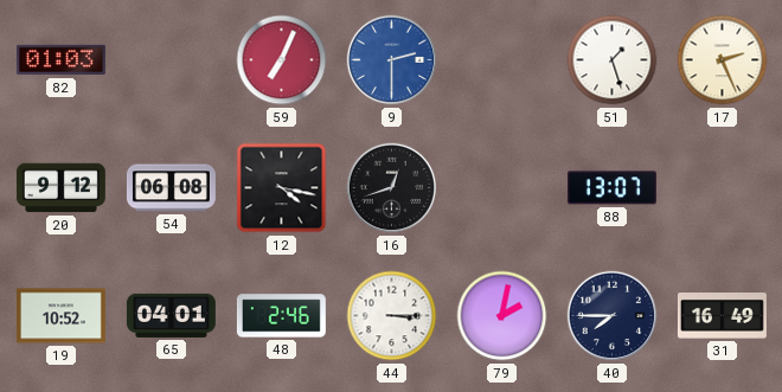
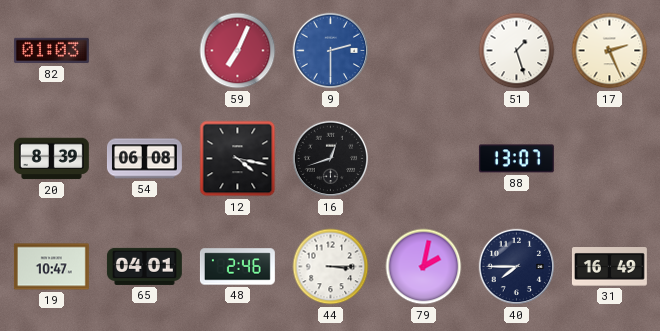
20: 9:12 -> 8:39 (51, 159)
19: 10:52 -> 10:47 (51, 267)
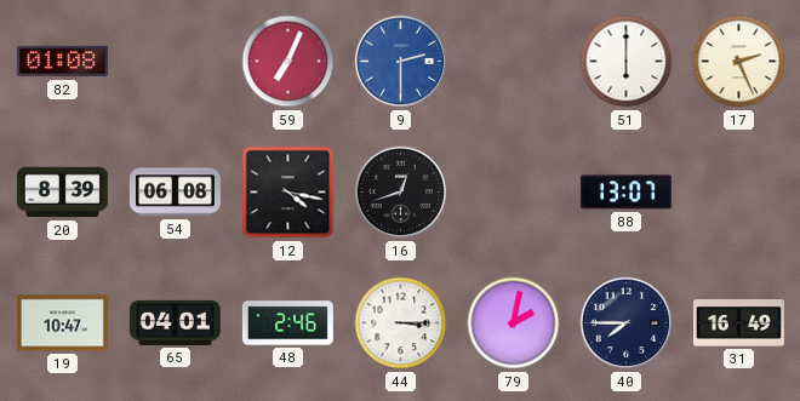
82: 01:03 -> 01:08 (62, 62)
51: 1:27 -> 6:00 (627, 62)
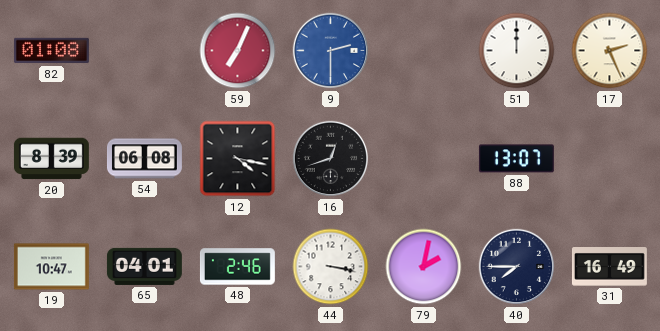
51: 6:00 -> 12:00 (517, 51)
44: 3:15 -> 3:17 (331, 267)
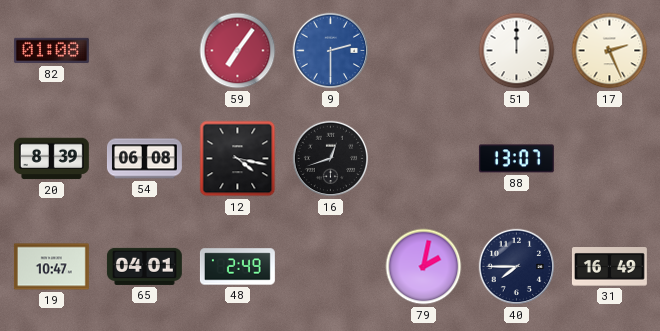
59: 7:04 -> 7:06 (238, 51)
48: 2:46 -> 2:49 (237, 267)
44: 3:17 -> none (331, 267)
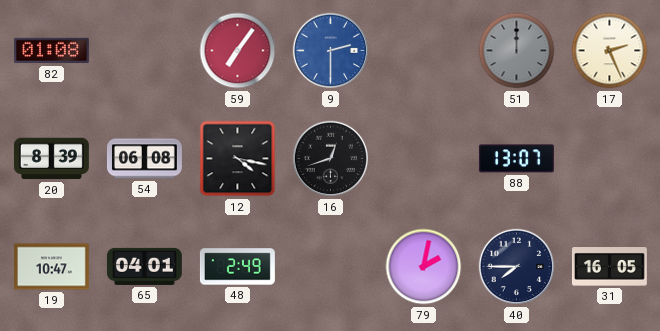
51 dial: white -> grey (517, 51)
31: 16:49 -> 16:05 (609, 267)
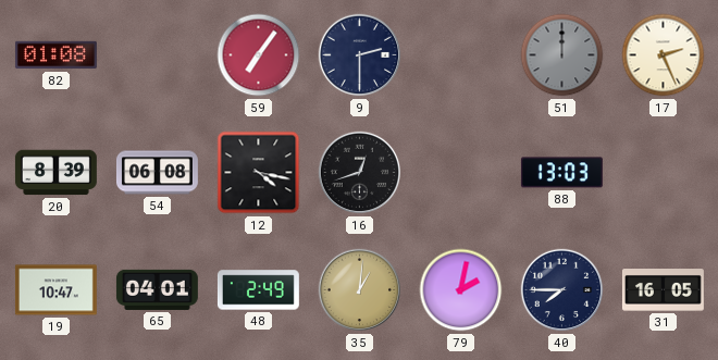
9 dial: blue -> navy (360, 55)
88: 13:07 -> 13:03 (561, 173)
35: none -> 1:01 (360, 290)
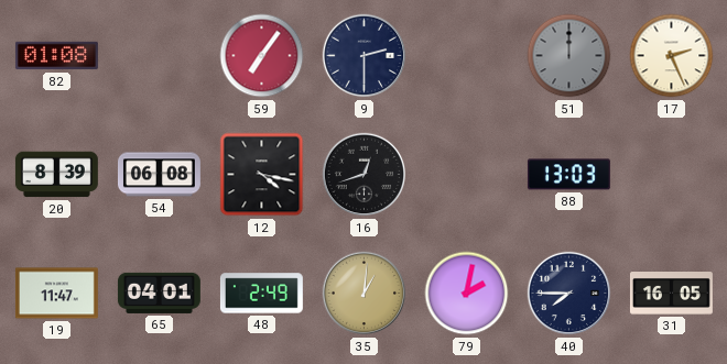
19: 10:47 -> 11:47 (56, 294)
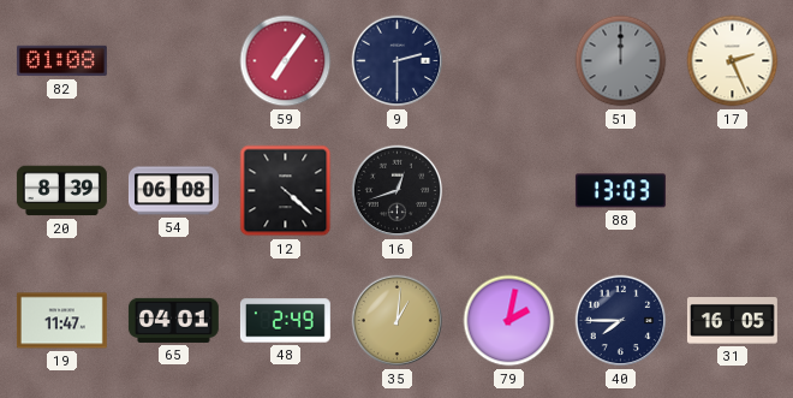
12: 4:17 -> 4:22 (286, 191)
